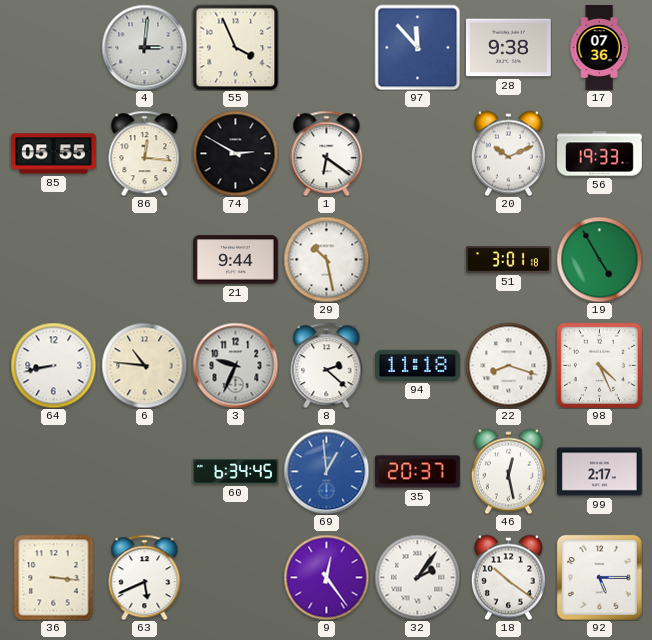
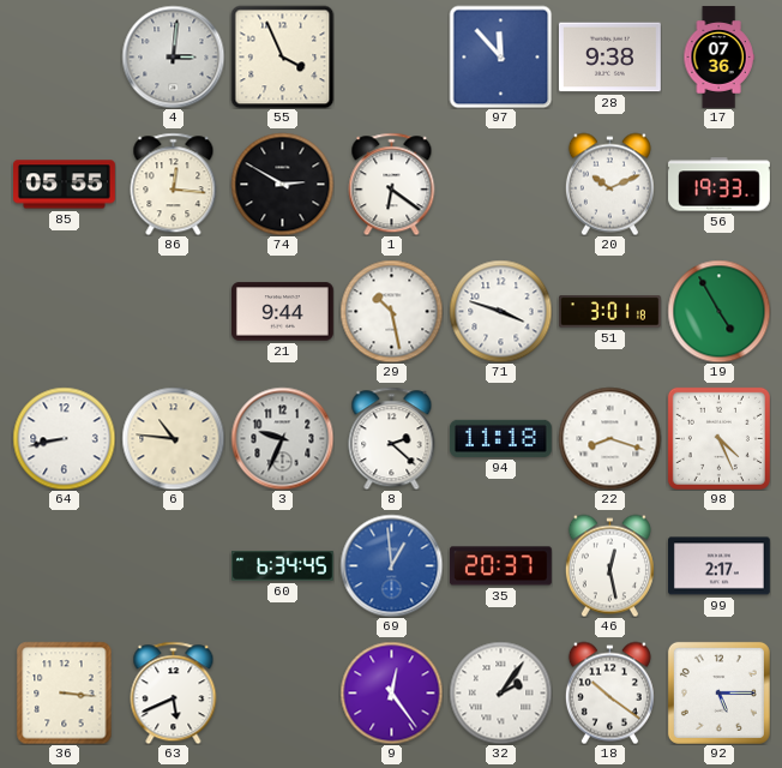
71: none -> 3:48 (500, 311)
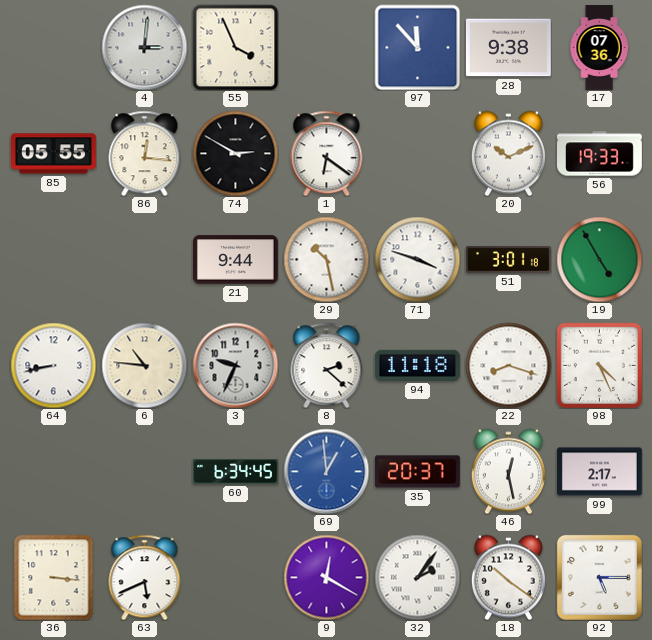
9: 12:24 -> 12:20 (326, 577)
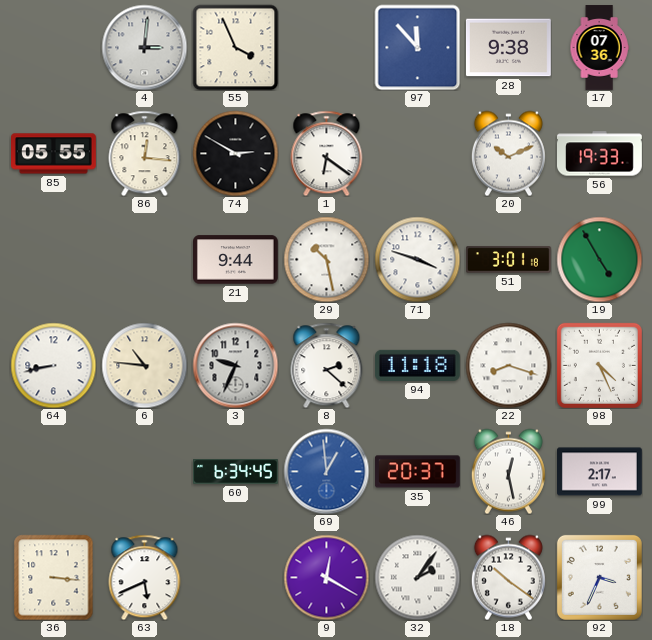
92: 5:15 -> 3:34 (599, 577)
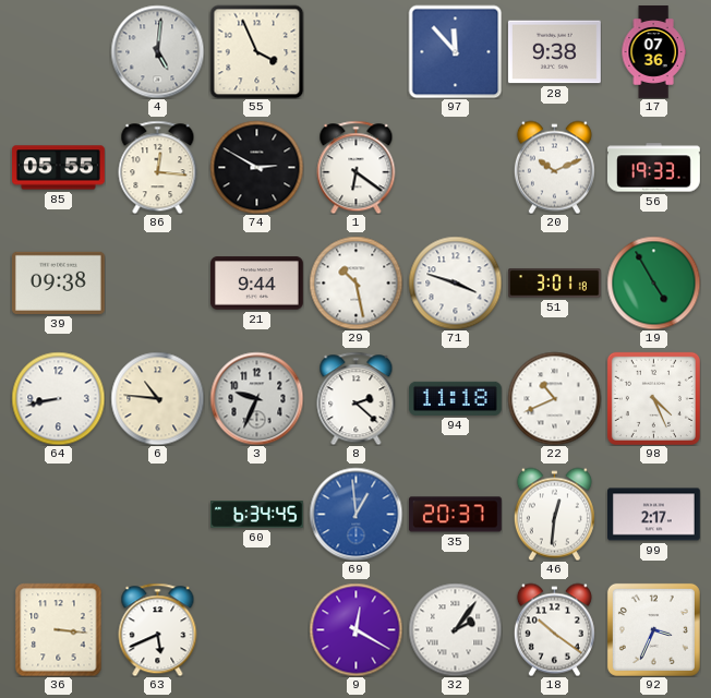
4: 3:01 -> 5:01 (157, 51)
39: none -> 09:38 (58, 282)
22: 8:18 -> 10:41 (554, 398)
46: 12:28 -> 12:31 (554, 514)
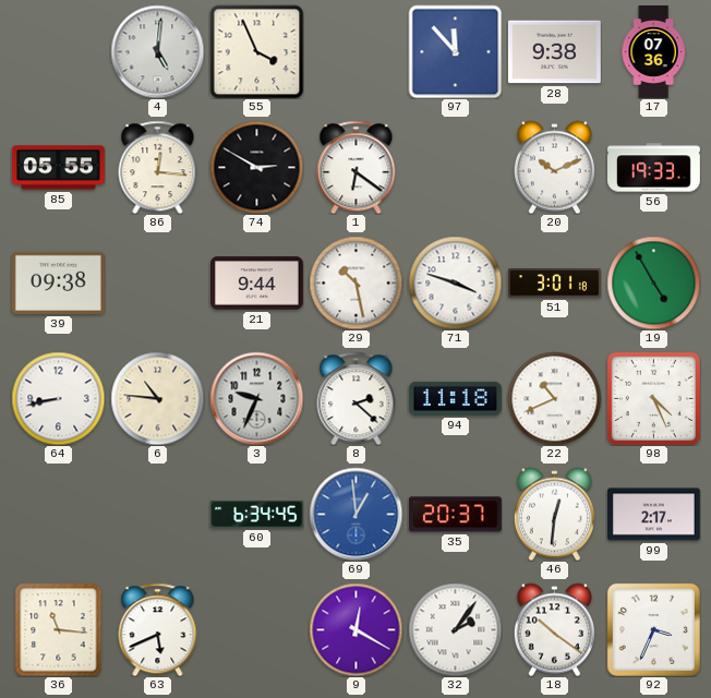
36: 3:16 -> 11:16 (59, 629)
